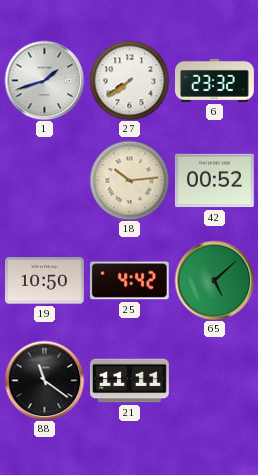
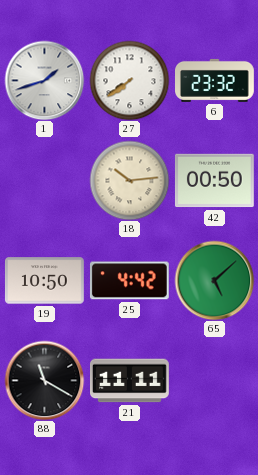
42: 00:52 -> 00:50 (214, 181)
88: 11:21 -> 11:20 (44, 380)
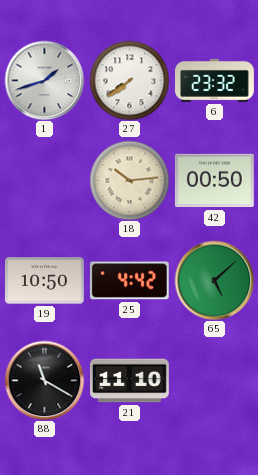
21: 11:11 -> 11:10 (130, 381)
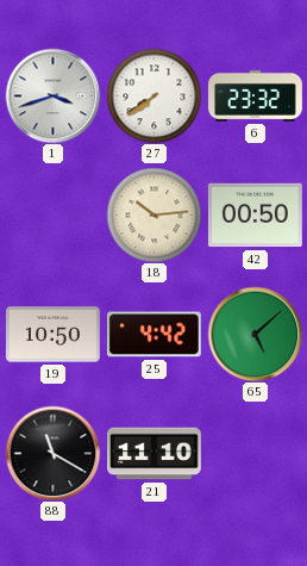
1: 1:42 -> 3:42 (52, 95)
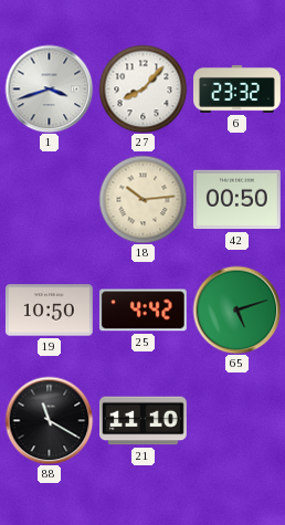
27: 7:39 -> 8:07 (142, 88)
65: 5:08 -> 5:12 (236, 309)
